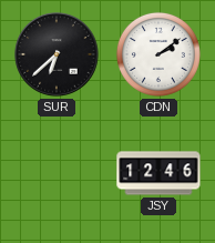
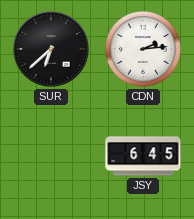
CDN: 2:09 -> 2:14 (143, 49)
JSY: 12:46 -> 6:45 (143, 156)
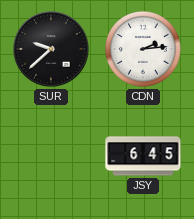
SUR: 6:38 -> 9:38 (51, 49)
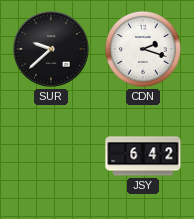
CDN: 2:14 -> 2:18 (143, 49)
JSY: 6:45 -> 6:42 (143, 156)
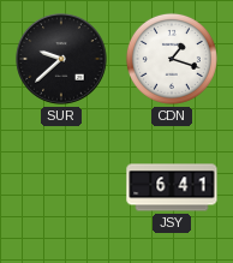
CDN: 2:18 -> 1:18 (172, 59)
JSY: 6:42 -> 6:41 (172, 187)
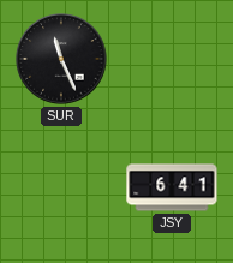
SUR: 9:38 -> 11:26 (61, 59)
CDN: 1:18 -> none (172, 59)
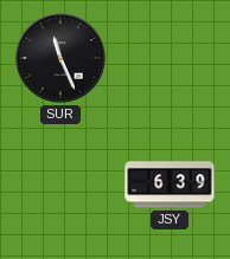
JSY: 6:41 -> 6:39 (170, 184)
